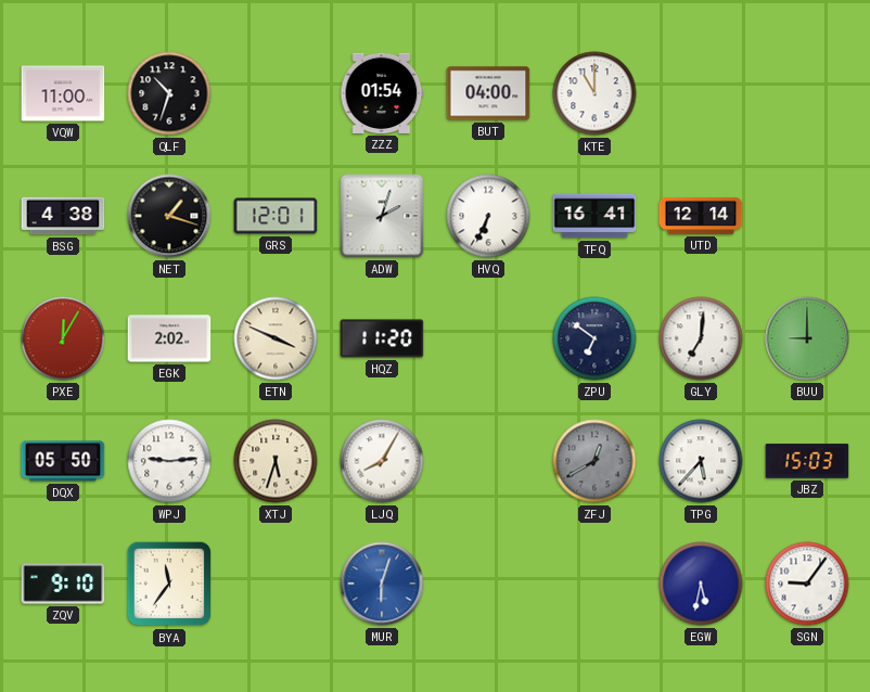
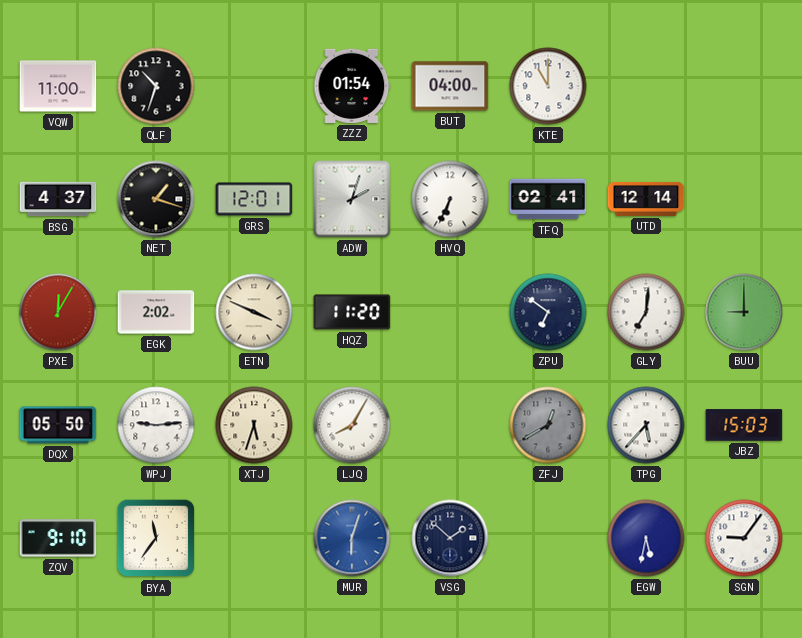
BSG: 4:38 -> 4:37 (58, 199)
TFQ: 16:41 -> 02:41 (548, 199)
VSG: none -> 1:52 (450, 538)
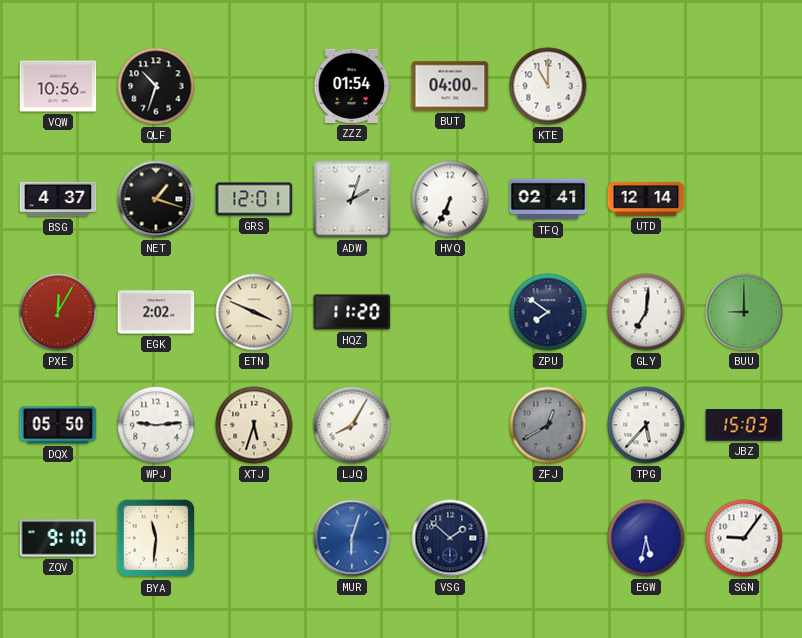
VQW: 11:00 -> 10:56 (58, 86)
ZPU: 6:51 -> 7:51 (548, 312)
BYA: 11:36 -> 11:31 (156, 538)
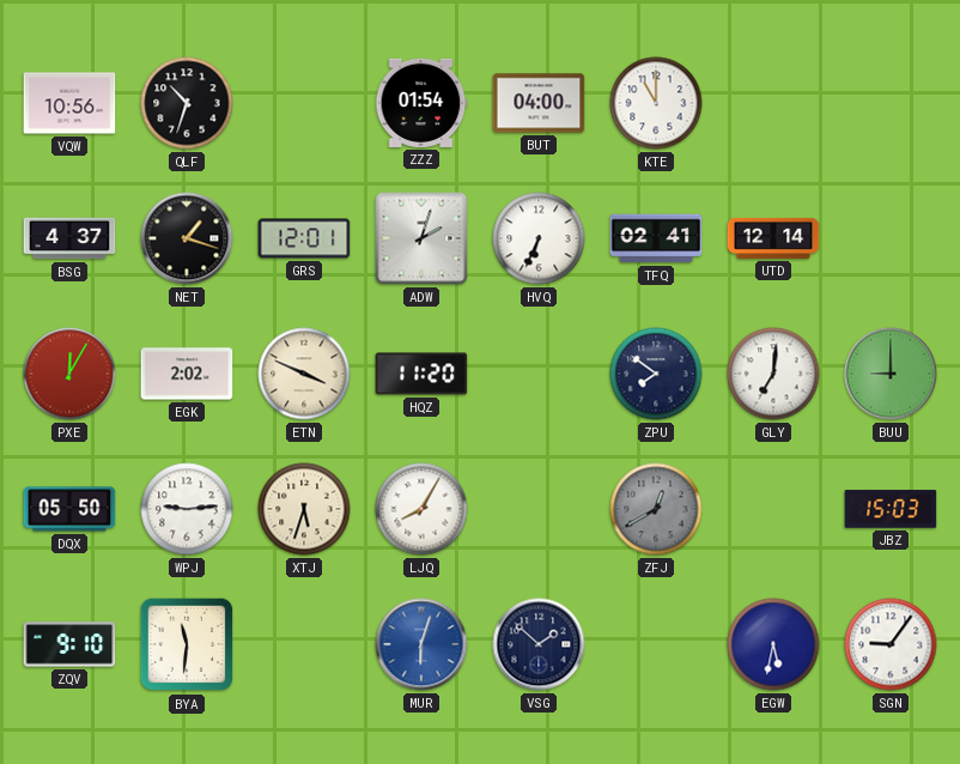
TPG: 5:37 -> none (646, 425)
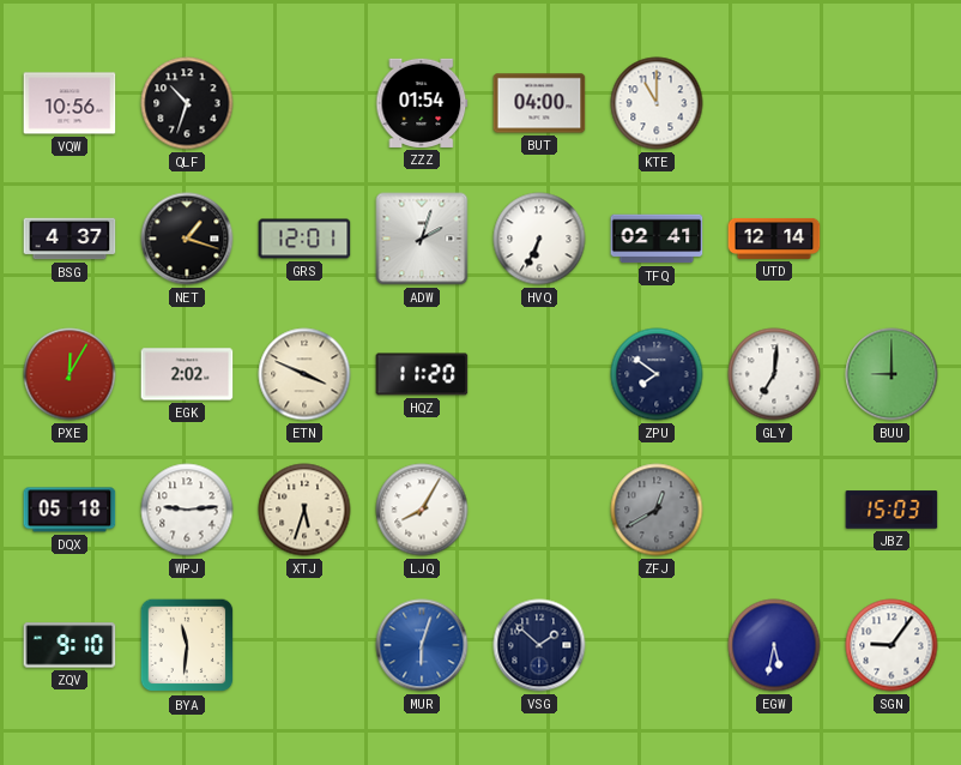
DQX: 05:50 -> 05:18 (69, 510)
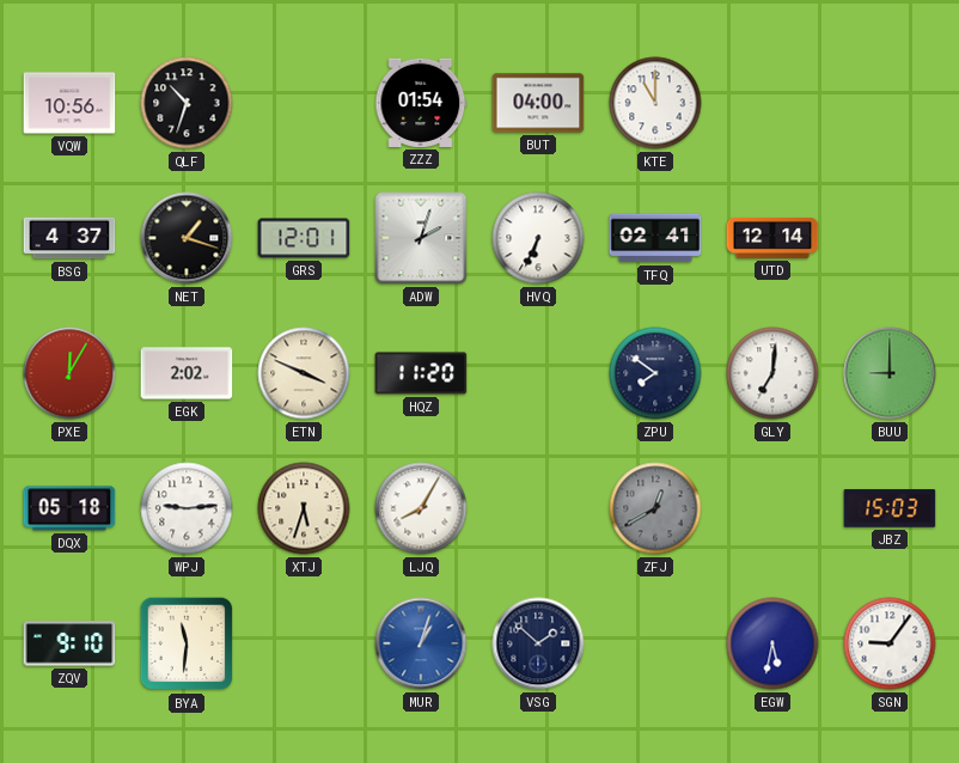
MUR: 6:03 -> 1:03 (421, 643)
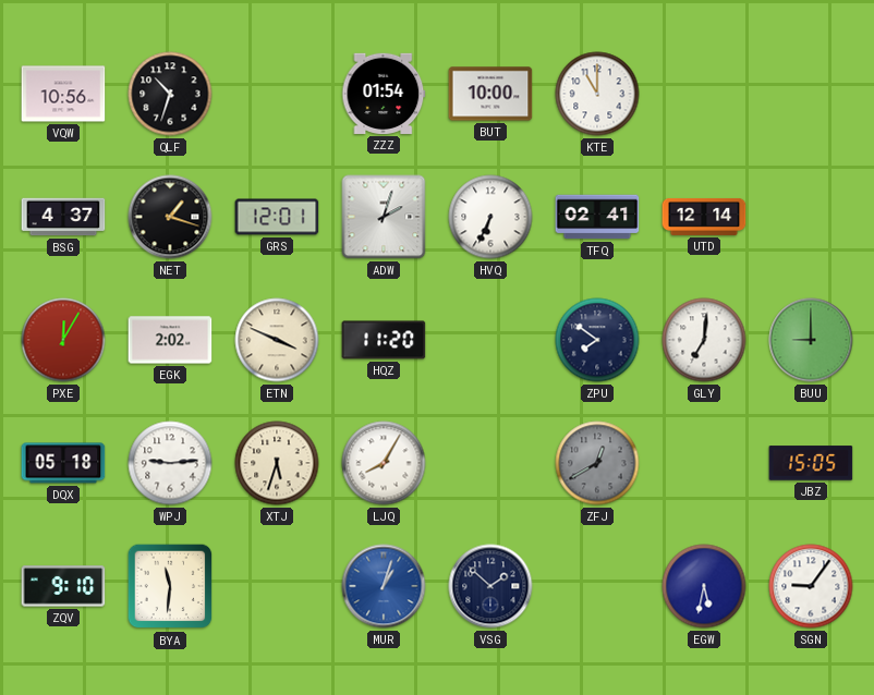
BUT: 04:00 -> 10:00 (490, 94)
JBZ: 15:03 -> 15:05 (811, 463)
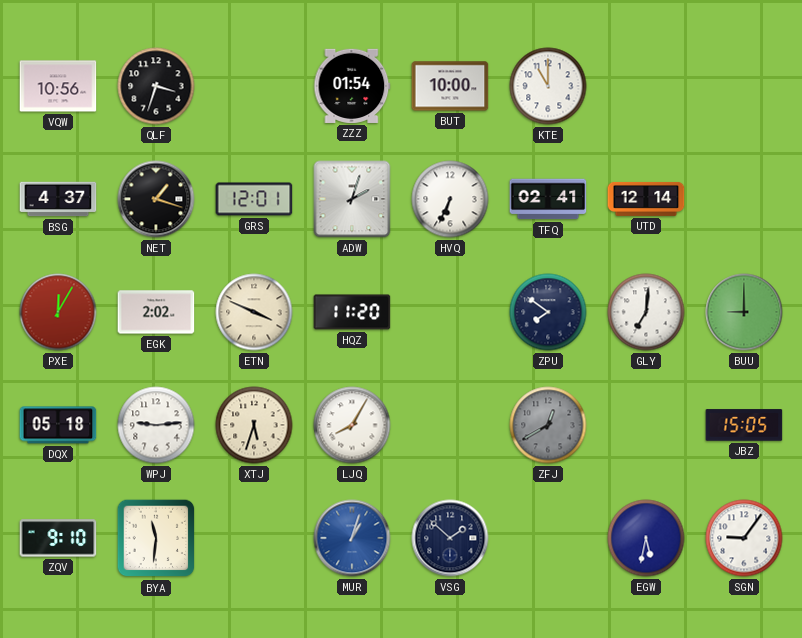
QLF: 10:33 -> 3:33 (156, 86)
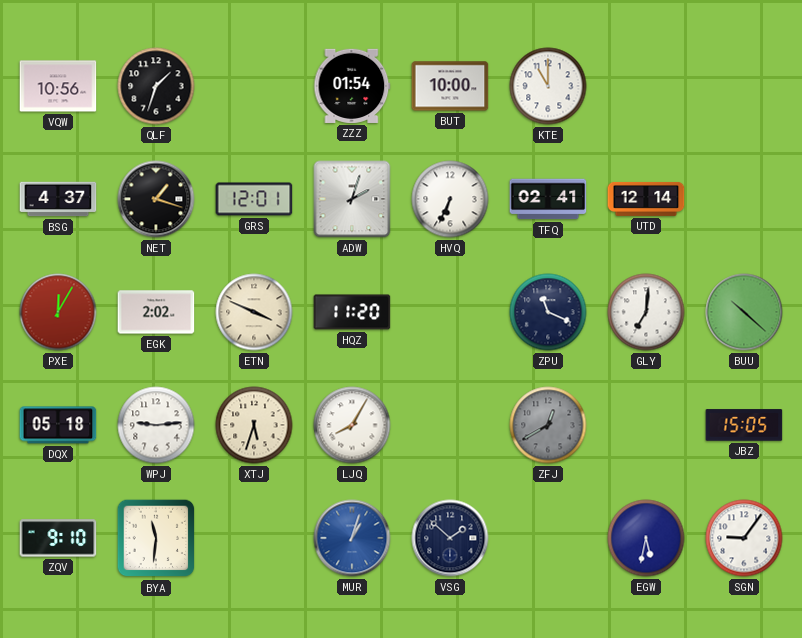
QLF: 3:33 -> 1:33 (156, 86)
ZPU: 7:51 -> 11:19 (548, 312)
BUU: 9:00 -> 10:22 (744, 312)
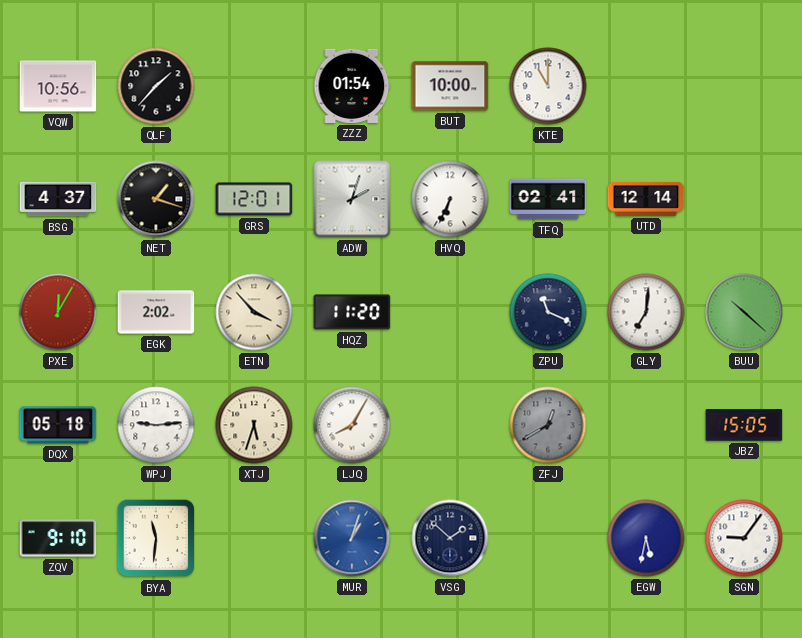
QLF: 1:33 -> 1:37 (156, 86)
ETN: 3:49 -> 3:53 (254, 312)
